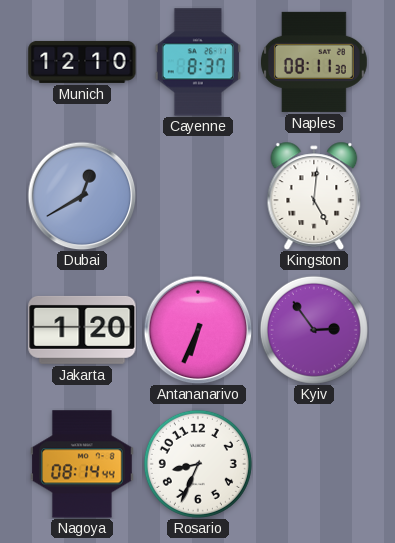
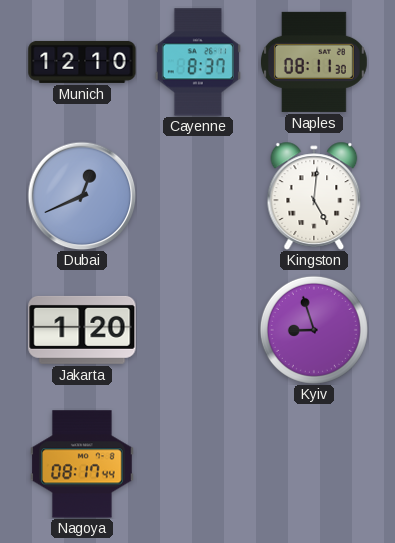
Dubai: 12:40 -> 12:41 (82, 196)
Antananarivo: 6:34 -> none (198, 330)
Kyiv: 2:54 -> 8:57 (314, 330)
Nagoya: 08:14 -> 08:17 (83, 464)
Rosario: 8:34 -> none (198, 464)
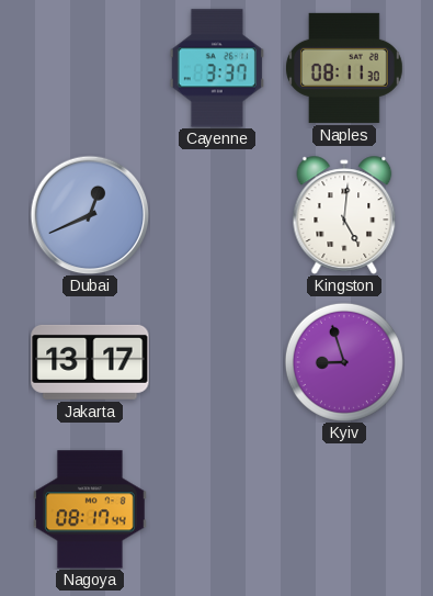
Munich: 12:10 -> none (82, 62)
Cayenne: 8:37 -> 3:37 (217, 68)
Jakarta: 1:20 -> 13:17 (90, 362)
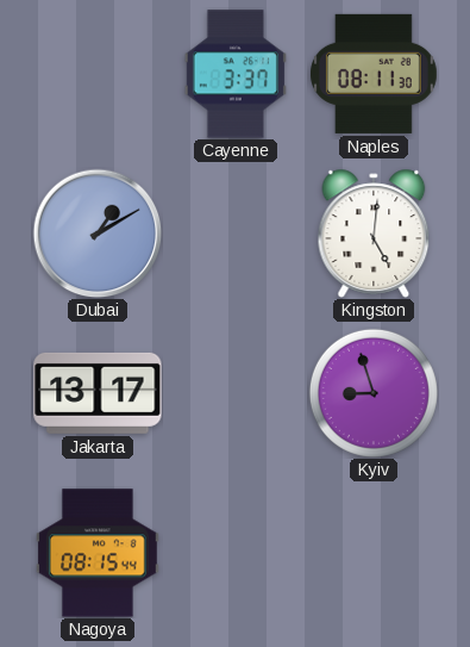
Dubai: 12:41 -> 1:10 (98, 234)
Nagoya: 08:17 -> 08:15 (99, 553)
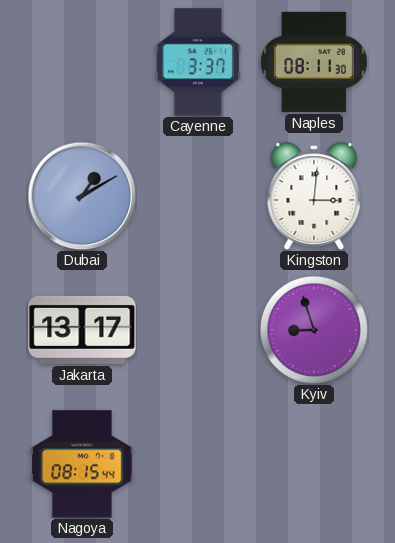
Kingston: 5:01 -> 3:01 (314, 196)
